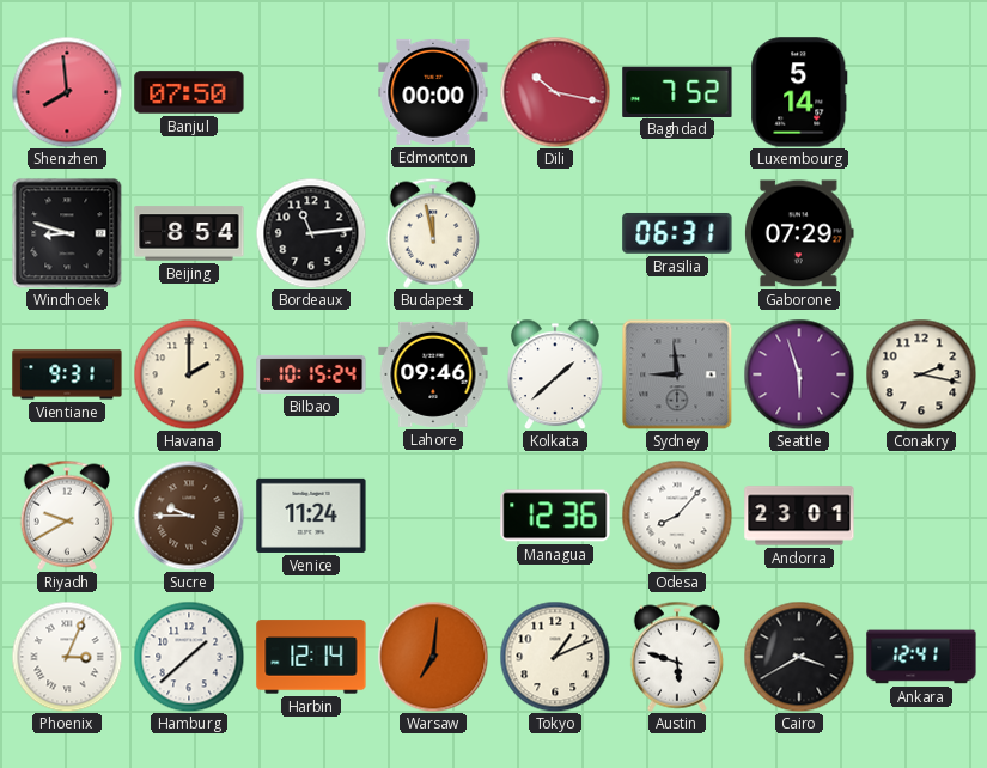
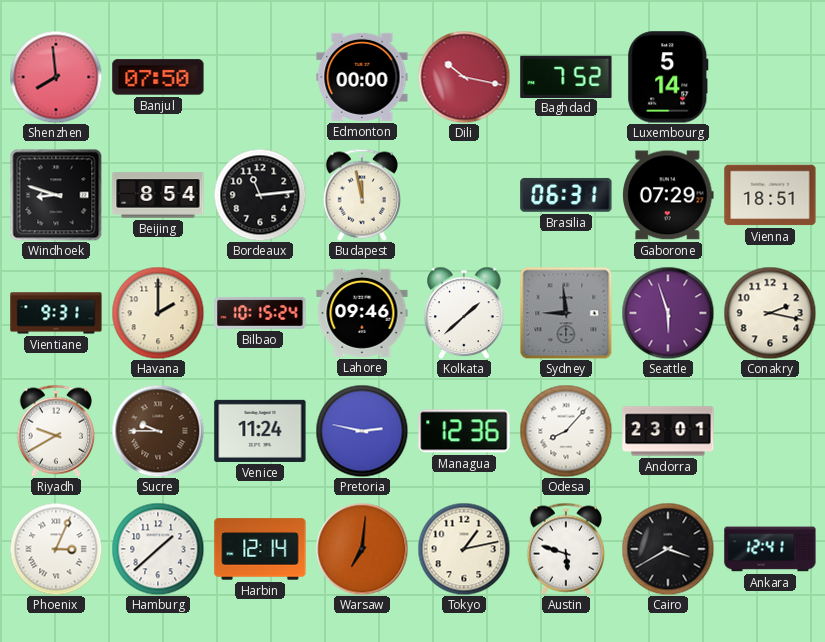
Vienna: none -> 18:51 (770, 195)
Pretoria: none -> 2:47 (362, 431)
Tokyo: 1:11 -> 1:13 (464, 549)
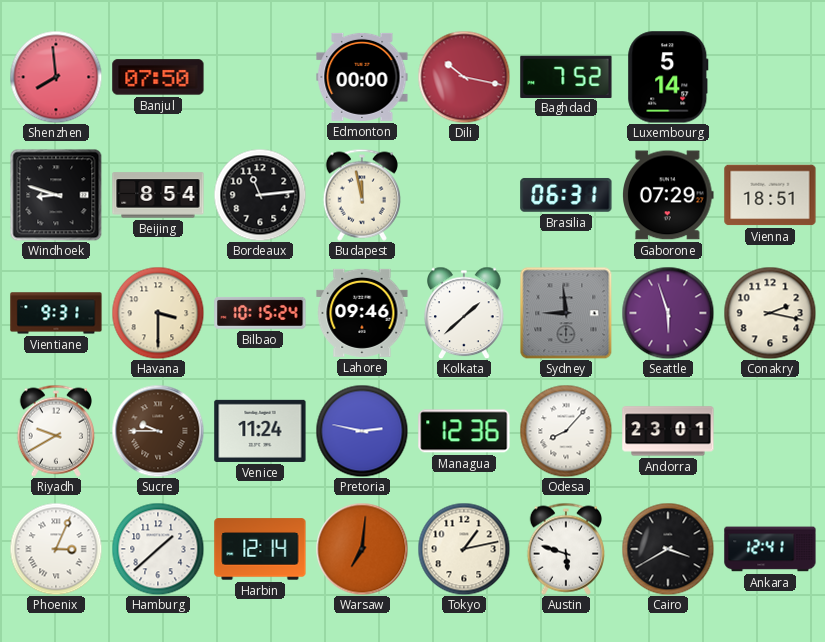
Havana: 2:00 -> 3:30 (158, 313)
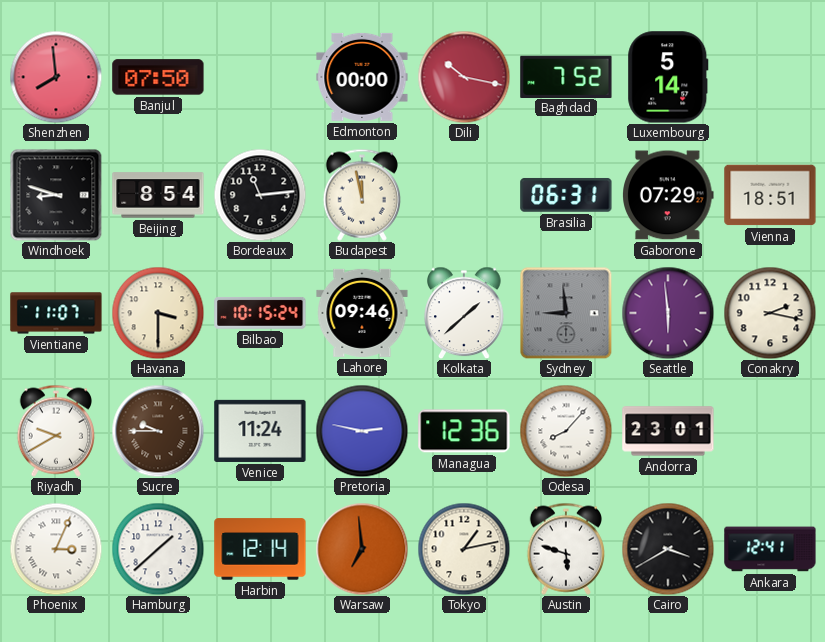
Vientiane: 9:31 -> 11:07 (56, 313)
Seattle: 5:57 -> 5:59 (668, 313)
Warsaw: 7:01 -> 6:59 (362, 549)
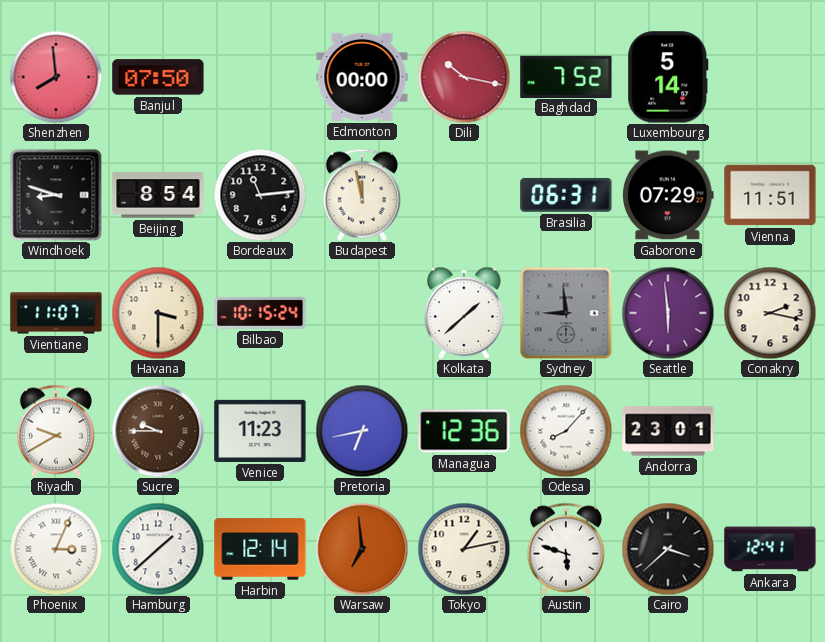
Vienna: 18:51 -> 11:51 (770, 195)
Lahore: 09:46 -> none (362, 313)
Venice: 11:24 -> 11:23 (260, 431)
Pretoria: 2:47 -> 6:43 (362, 431)
Cairo: 3:40 -> 3:38 (668, 549)
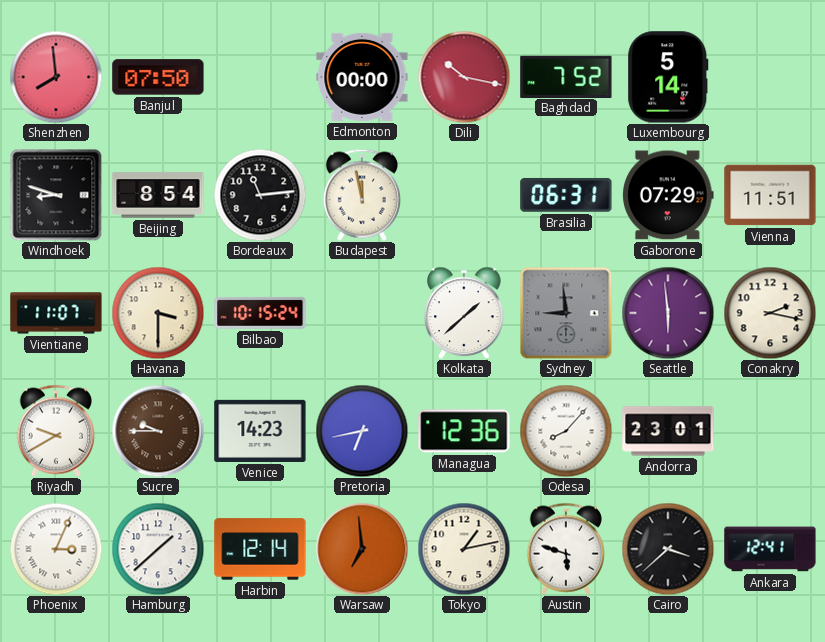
Venice: 11:23 -> 14:23 (260, 431)
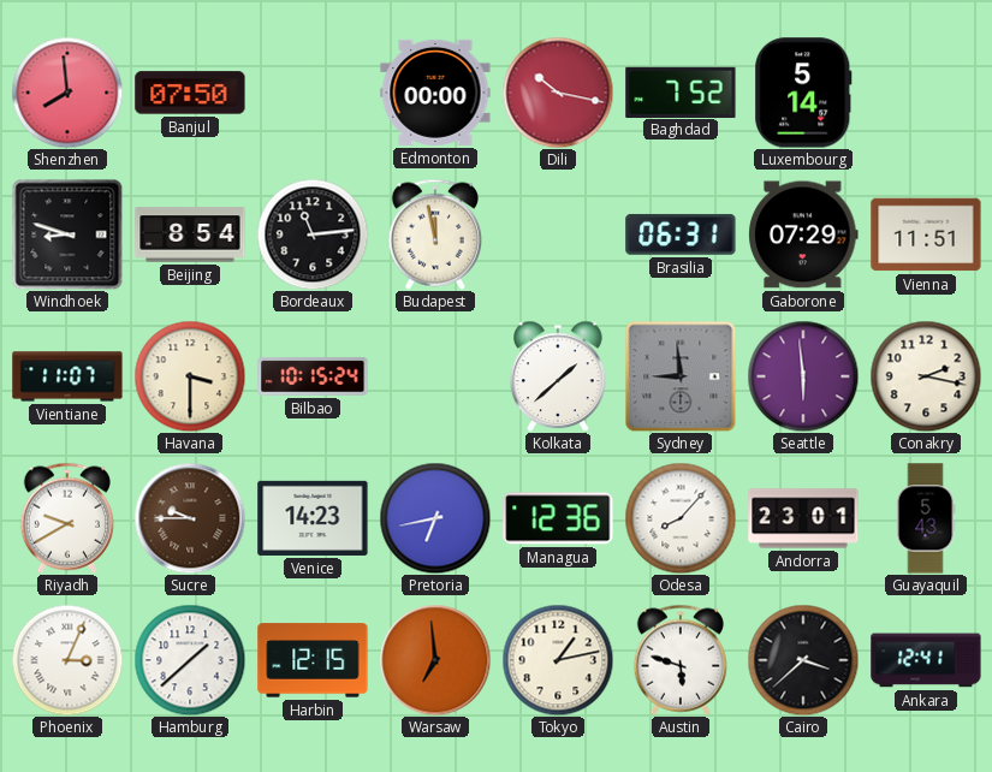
Guayaquil: none -> 5:43 (926, 518)
Harbin: 12:14 -> 12:15 (313, 660)
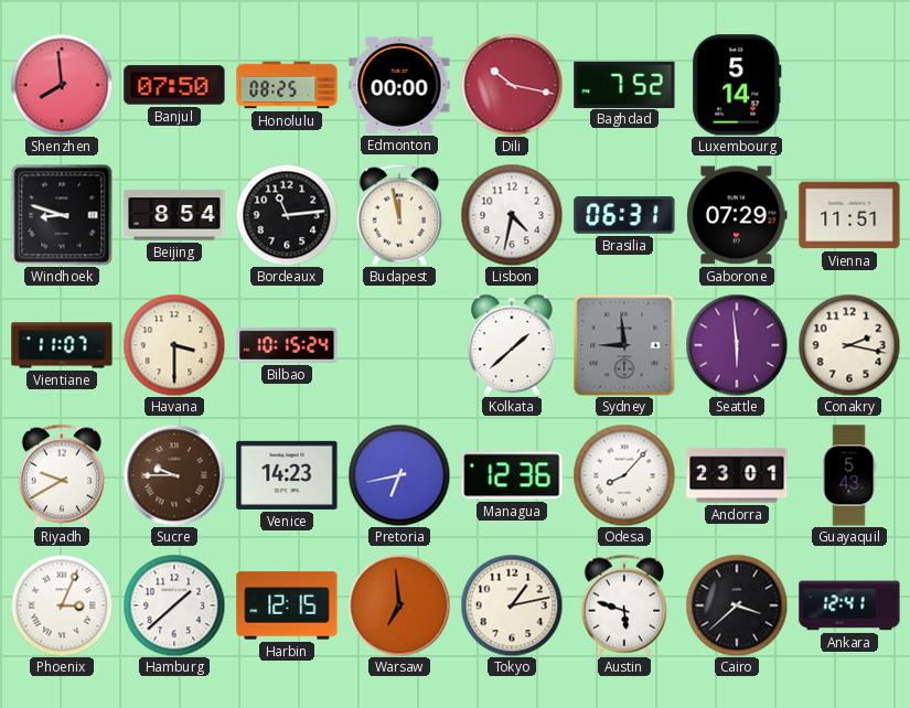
Honolulu: none -> 08:25 (287, 85)
Lisbon: none -> 4:32 (512, 215)
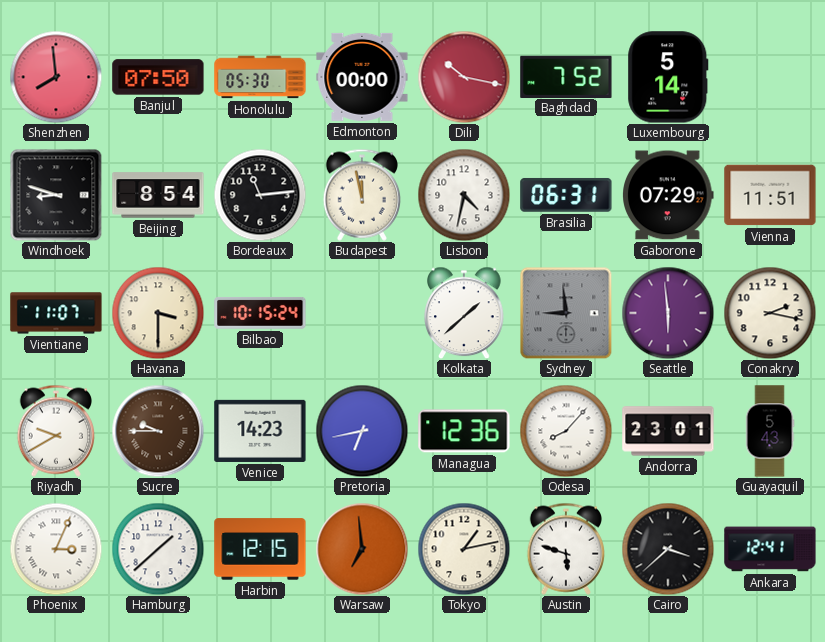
Honolulu: 08:25 -> 05:30 (260, 77)
